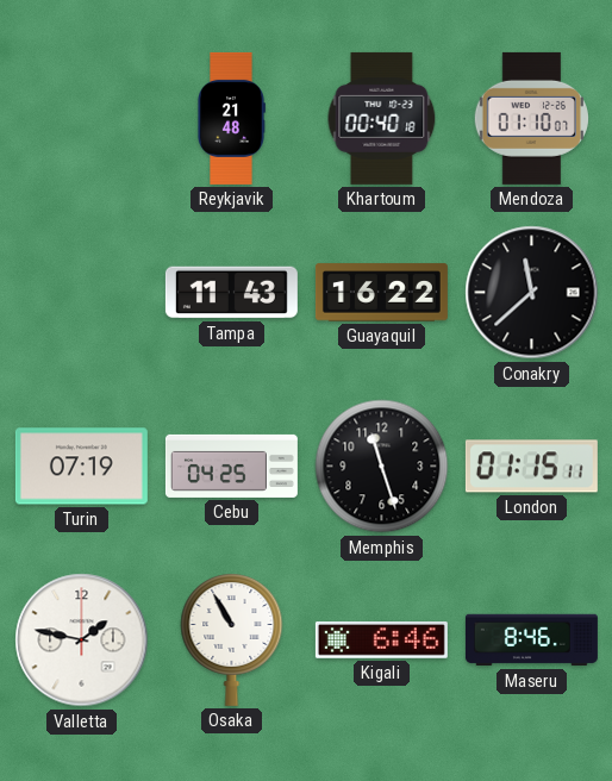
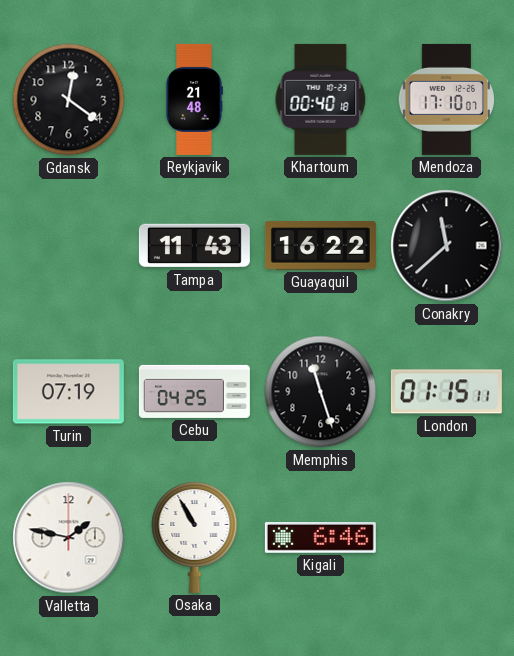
Gdansk: none -> 12:21 (69, 100)
Mendoza: 01:10 -> 17:10 (446, 99)
Maseru: 8:46 -> none (531, 641)
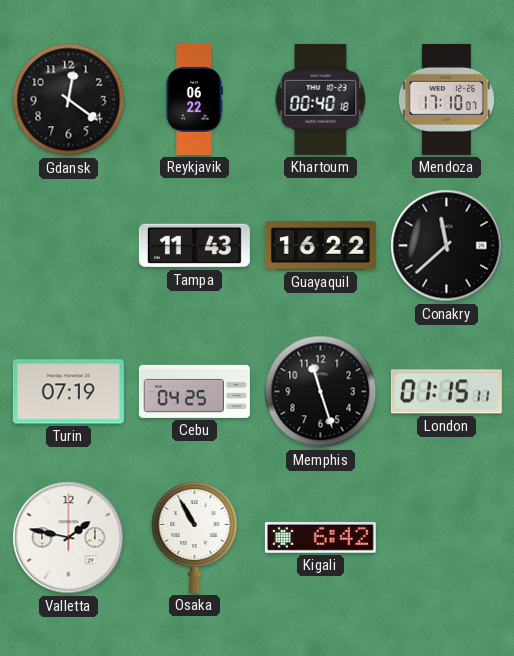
Reykjavik: 21:48 -> 06:22 (194, 99)
Kigali: 6:46 -> 6:42 (320, 538)
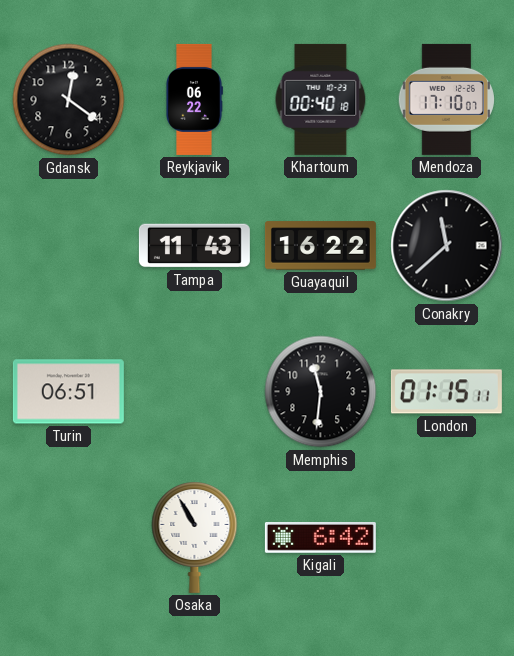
Turin: 07:19 -> 06:51 (68, 392)
Cebu: 04:25 -> none (194, 391)
Memphis: 11:27 -> 11:31 (321, 392)
Valletta: 1:47 -> none (69, 538)
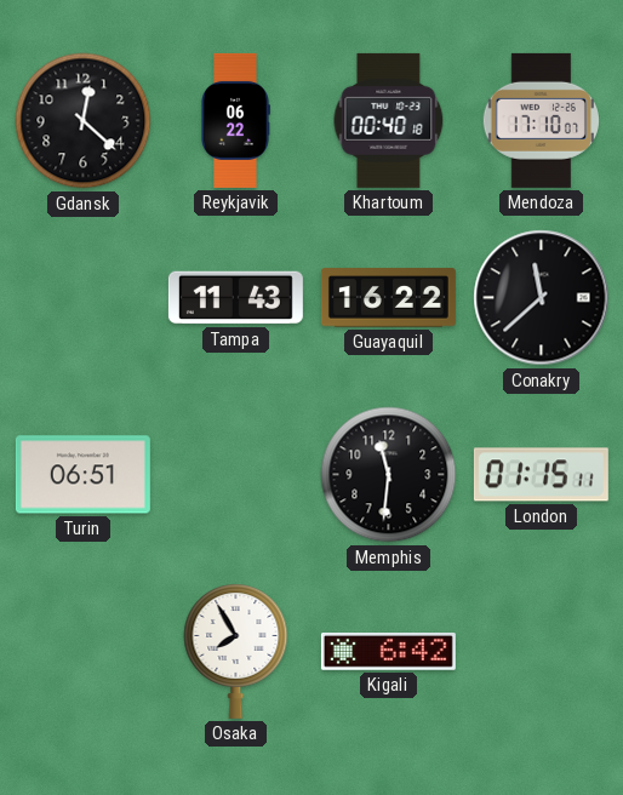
Gdansk: 12:21 -> 12:22 (84, 121)
Osaka: 10:55 -> 7:55 (236, 652)
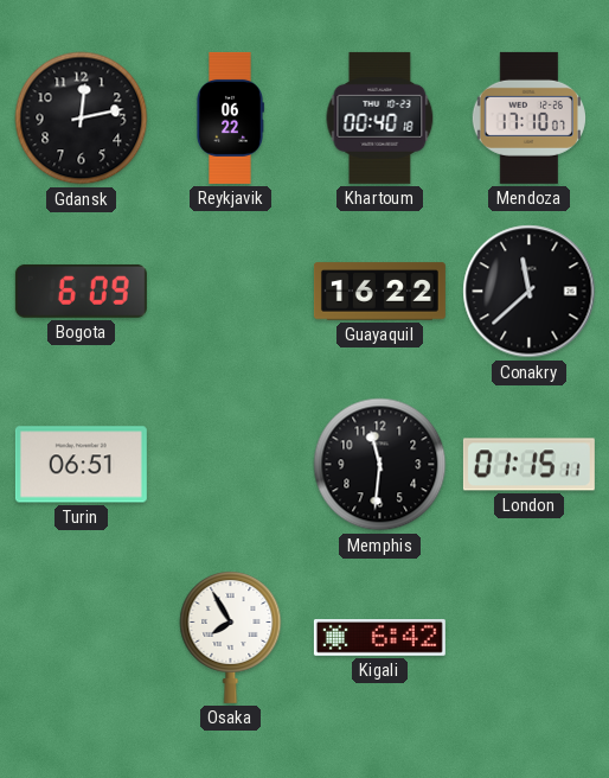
Gdansk: 12:22 -> 12:13 (82, 119)
Bogota: none -> 6:09 (81, 291)
Tampa: 11:43 -> none (235, 298)
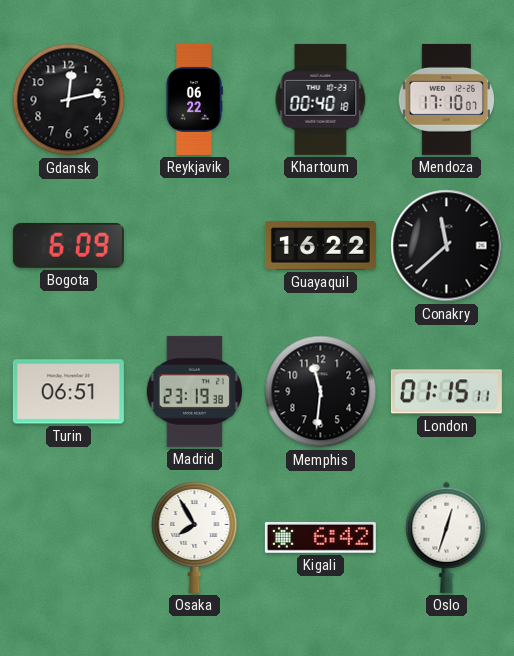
Madrid: none -> 23:19 (194, 391)
Oslo: none -> 12:33 (447, 537)
